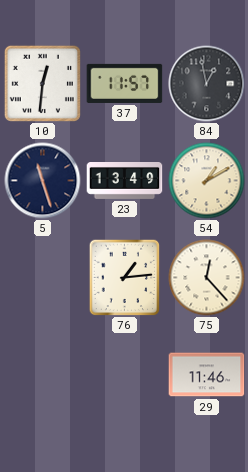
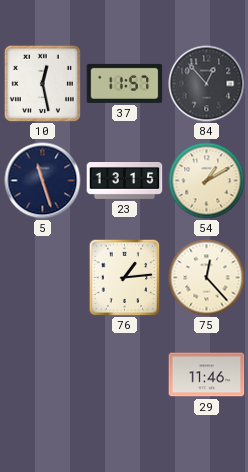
10: 12:31 -> 12:28 (42, 83)
84: 12:58 -> 12:53 (207, 84)
23: 13:49 -> 13:15 (125, 181)
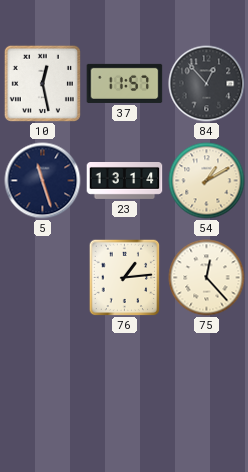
23: 13:15 -> 13:14 (125, 181)
29: 11:46 -> none (207, 375)
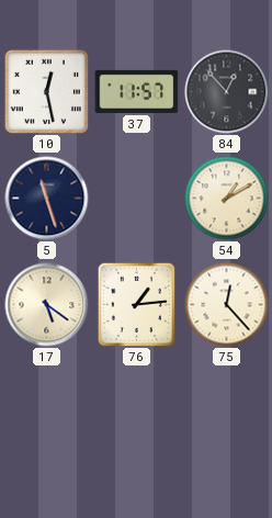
23: 13:14 -> none (125, 181)
17: none -> 5:21 (47, 305)
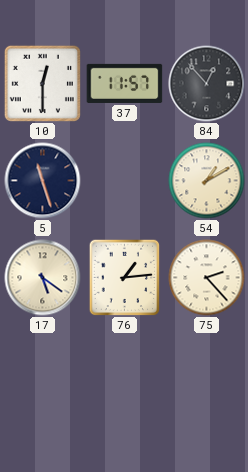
10: 12:28 -> 12:30 (42, 83)
75: 12:23 -> 2:23 (207, 278)
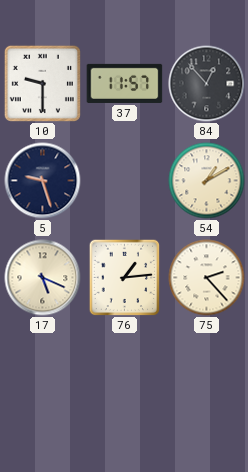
10: 12:30 -> 9:30 (42, 83)
5: 11:27 -> 9:27 (43, 181)
17: 5:21 -> 5:19 (43, 278)
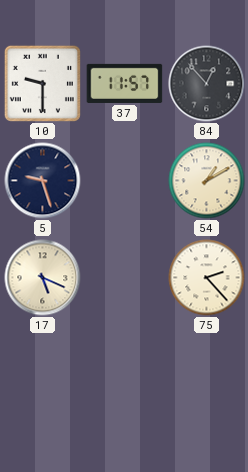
76: 1:14 -> none (125, 277)
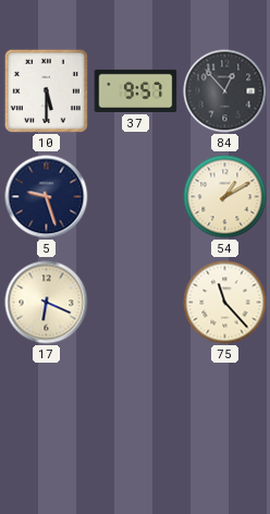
10: 9:30 -> 5:30 (46, 90)
37: 11:57 -> 9:57 (136, 90)
17: 5:19 -> 6:19 (47, 303)
75: 2:23 -> 11:23 (225, 303)
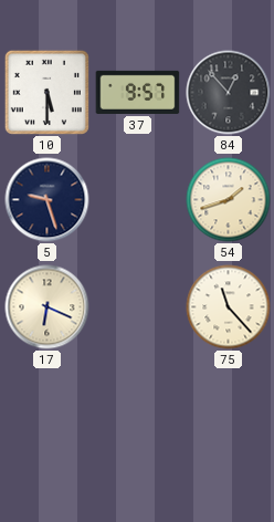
54: 1:10 -> 1:42 (229, 200)
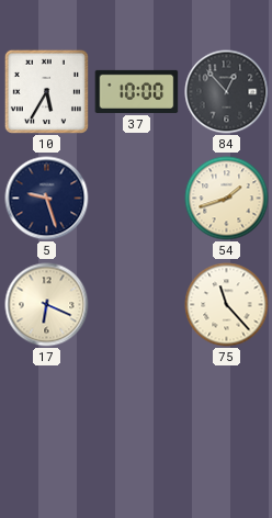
10: 5:30 -> 5:35 (46, 91)
37: 9:57 -> 10:00 (137, 91)
